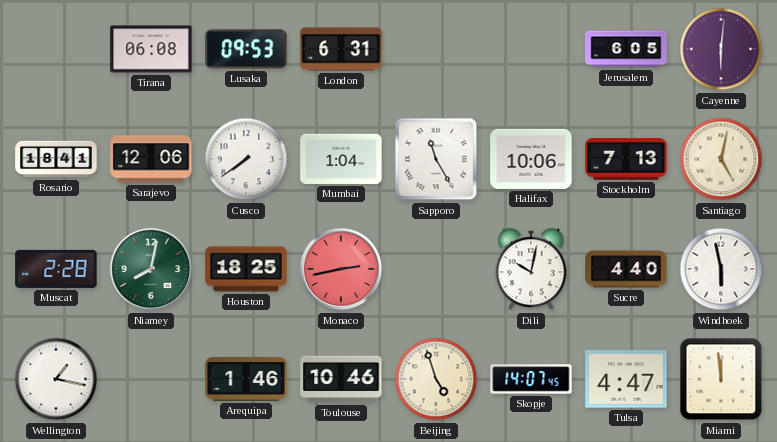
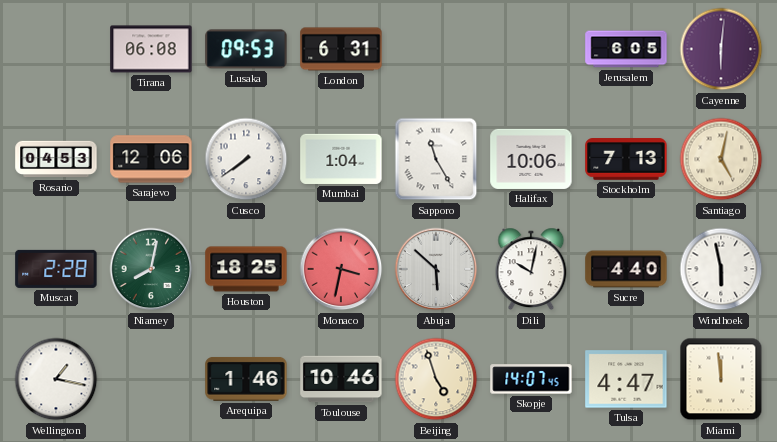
Rosario: 18:41 -> 04:53 (56, 159)
Monaco: 2:43 -> 3:32 (341, 269)
Abuja: none -> 5:52 (436, 269)
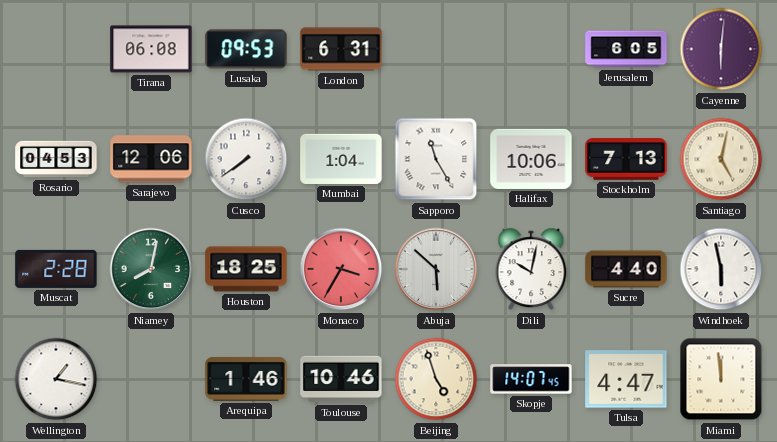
Monaco: 3:32 -> 3:35 (341, 269)
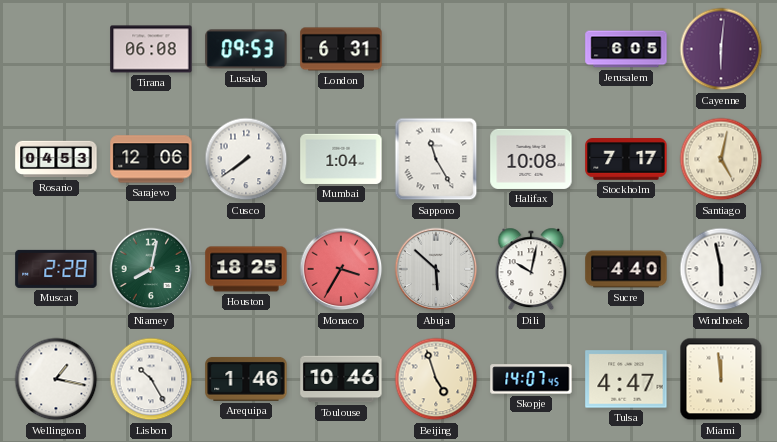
Halifax: 10:06 -> 10:08 (531, 159)
Stockholm: 7:13 -> 7:17 (626, 159)
Lisbon: none -> 10:25 (151, 379)
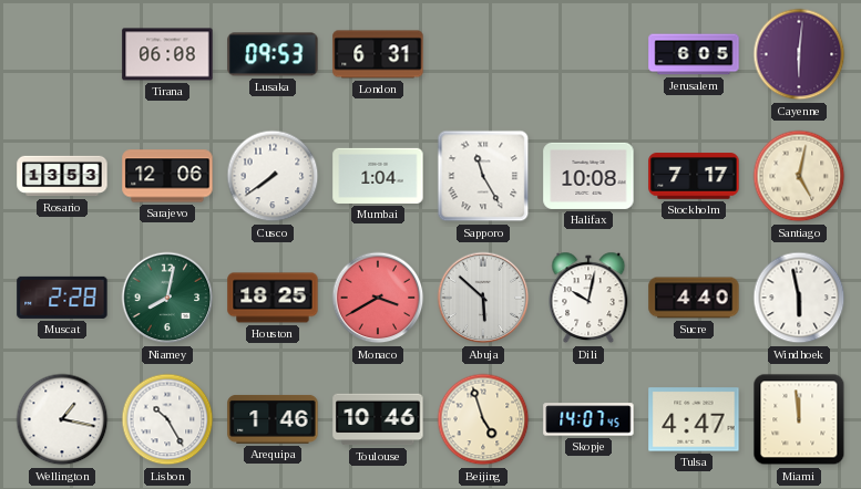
Rosario: 04:53 -> 13:53 (62, 176)
Monaco: 3:35 -> 3:40 (378, 298)
